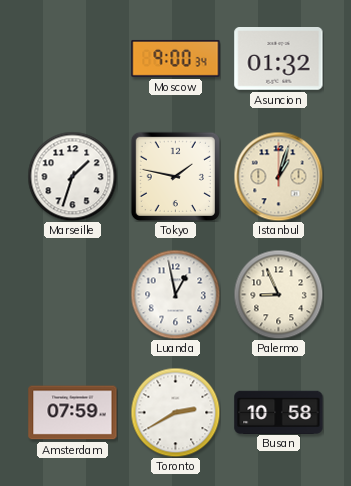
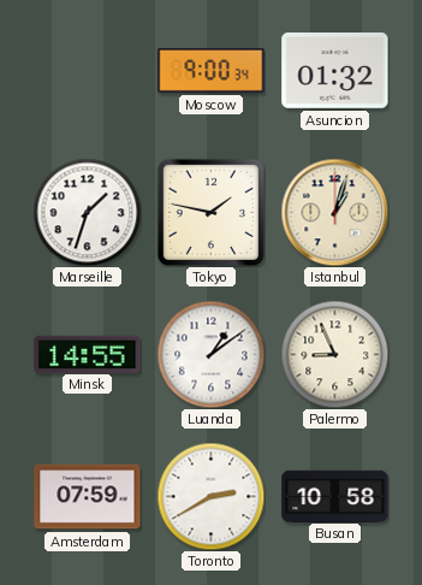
Minsk: none -> 14:55 (88, 354)
Luanda: 12:58 -> 1:09 (210, 354)
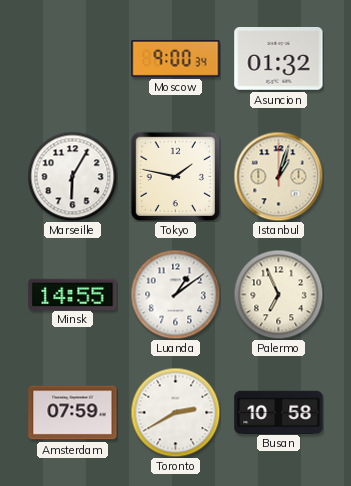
Marseille: 1:33 -> 6:05 (72, 176)
Palermo: 8:56 -> 6:56 (278, 294)
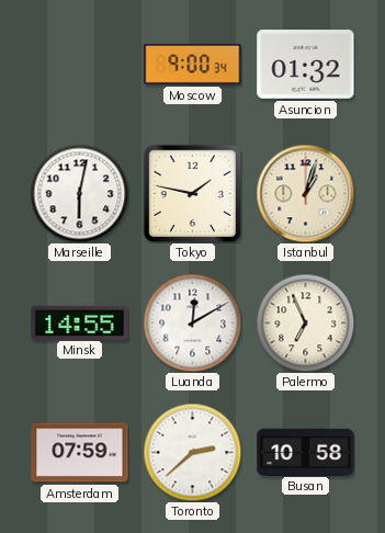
Marseille: 6:05 -> 6:02 (79, 193)
Luanda: 1:09 -> 12:10 (192, 322)
Toronto: 2:40 -> 2:38 (192, 452)
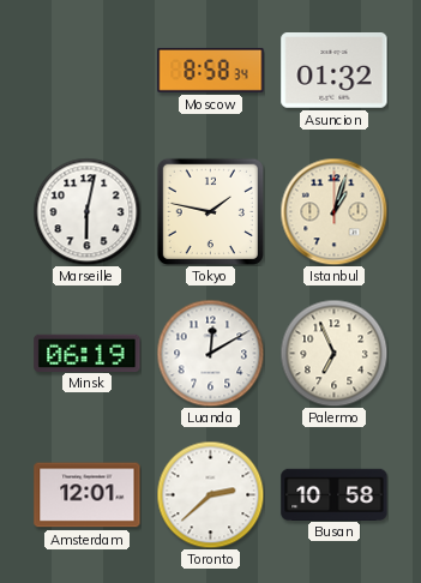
Moscow: 9:00 -> 8:58 (211, 70)
Minsk: 14:55 -> 06:19 (88, 353)
Amsterdam: 07:59 -> 12:01 (88, 495)
